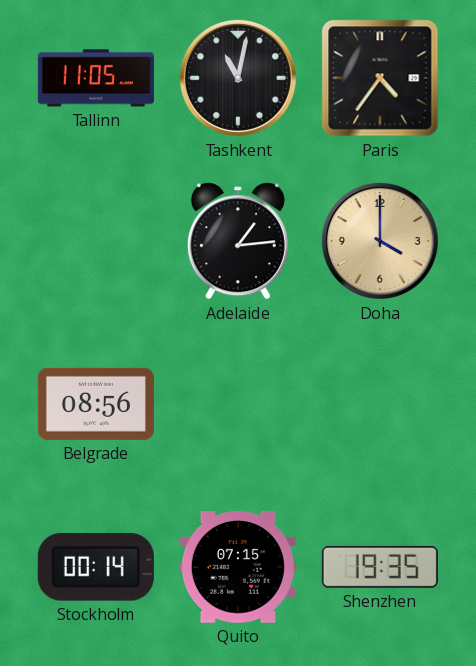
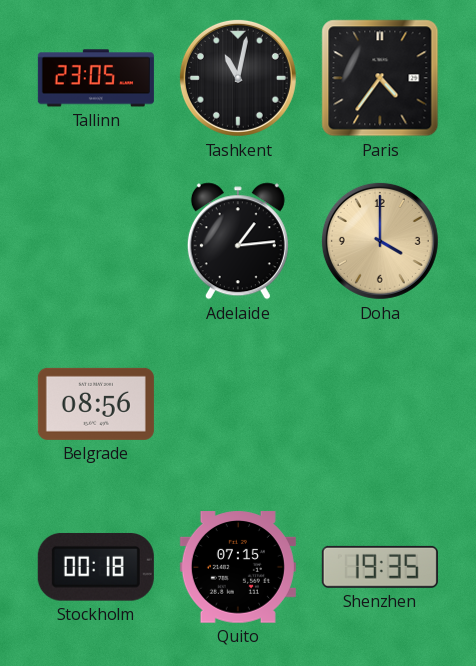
Tallinn: 11:05 -> 23:05 (96, 78)
Stockholm: 00:14 -> 00:18 (96, 567)
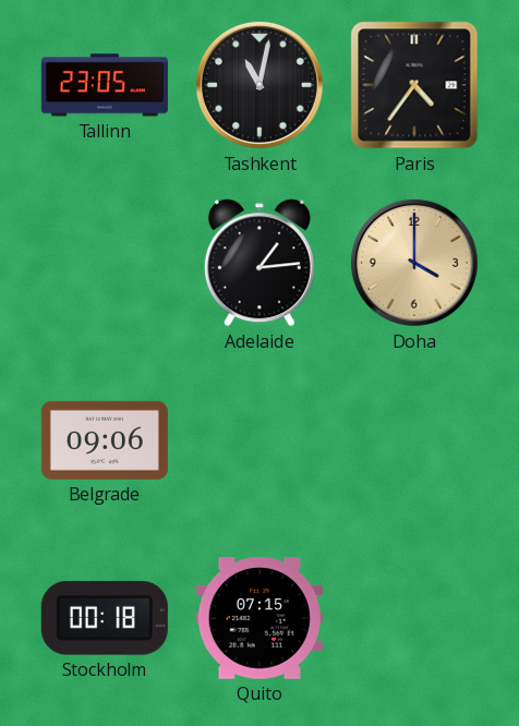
Belgrade: 08:56 -> 09:06 (105, 440)
Shenzhen: 19:35 -> none (380, 567)
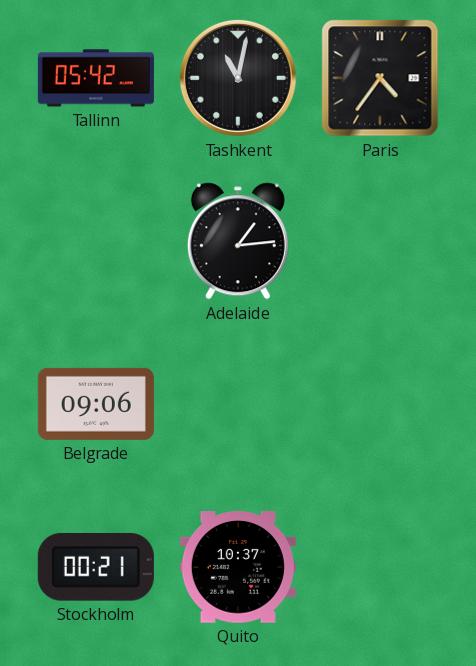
Tallinn: 23:05 -> 05:42 (96, 78)
Doha: 4:00 -> none (414, 263)
Stockholm: 00:18 -> 00:21 (96, 567)
Quito: 07:15 -> 10:37 (238, 567)
